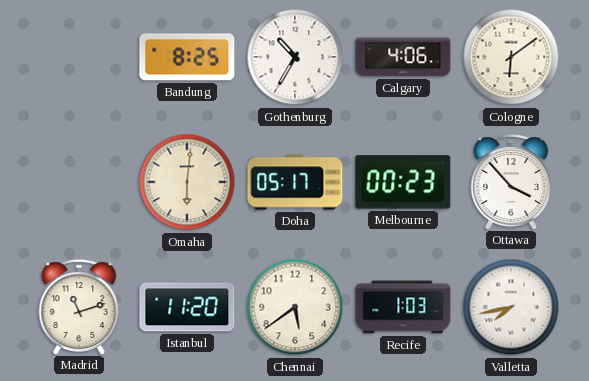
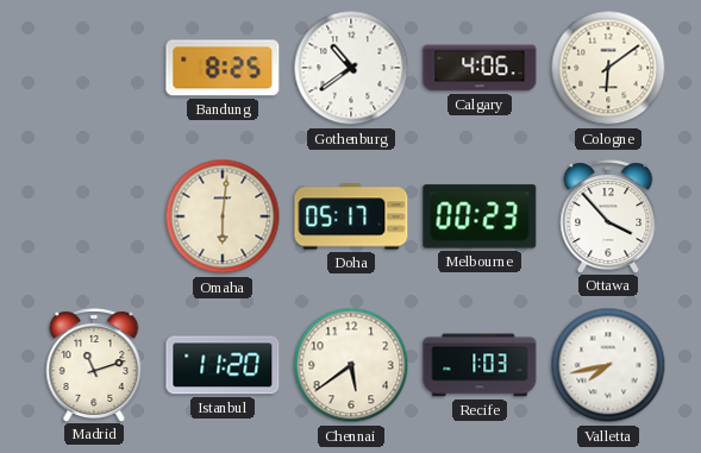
Gothenburg: 10:35 -> 10:39 (351, 68)
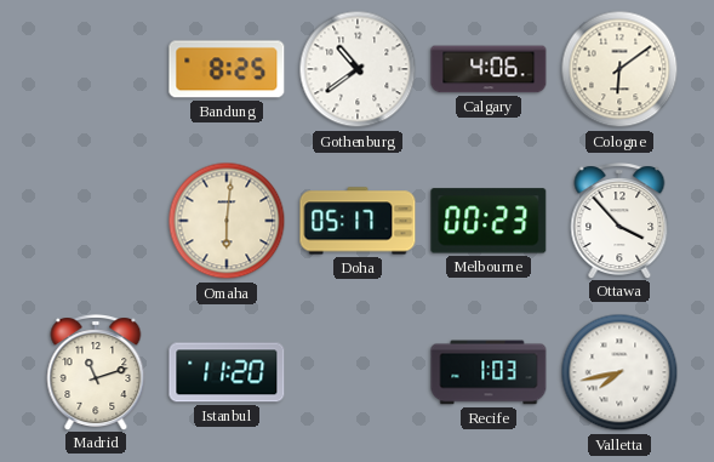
Chennai: 5:39 -> none (351, 365)
